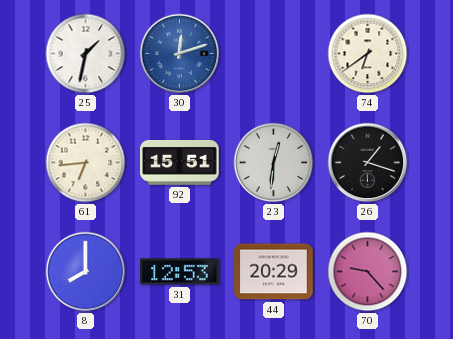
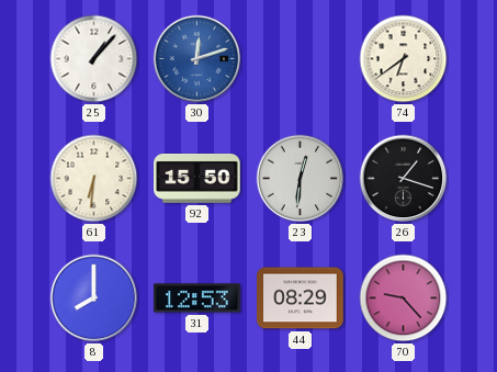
25: 1:32 -> 1:07 (94, 59)
61: 6:44 -> 6:31 (94, 179)
92: 15:51 -> 15:50 (197, 179)
44: 20:29 -> 08:29 (301, 298)
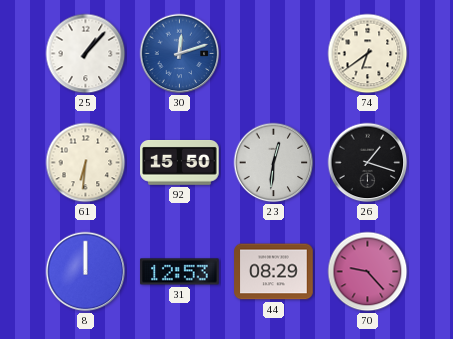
8: 8:00 -> 12:00 (86, 272)
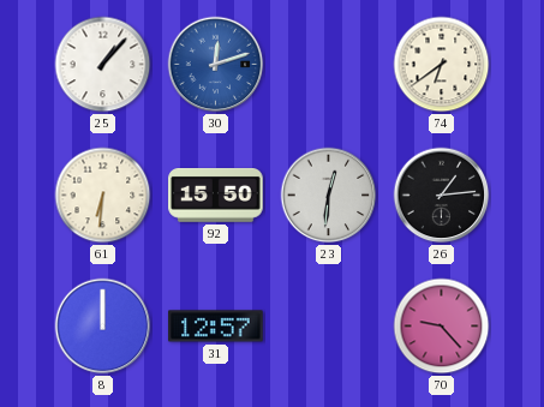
26: 1:18 -> 1:14 (442, 196)
31: 12:53 -> 12:57 (216, 327)
44: 08:29 -> none (274, 272)
